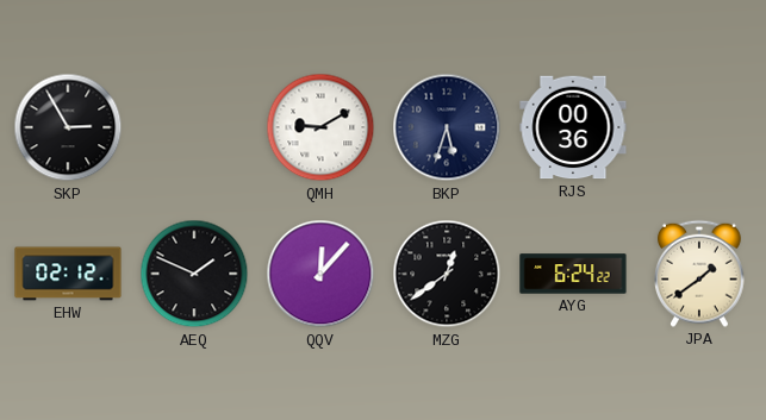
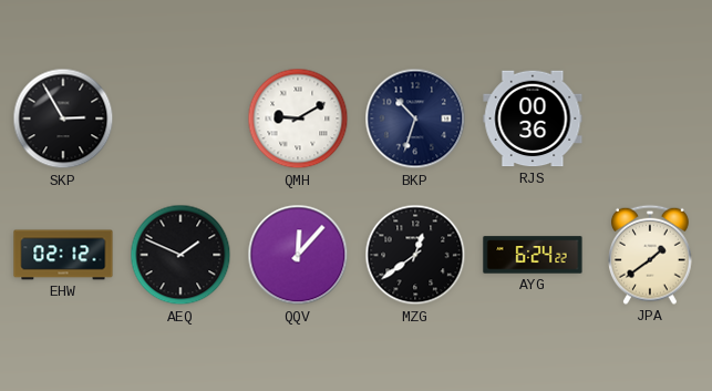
BKP: 5:33 -> 10:33 (415, 119)
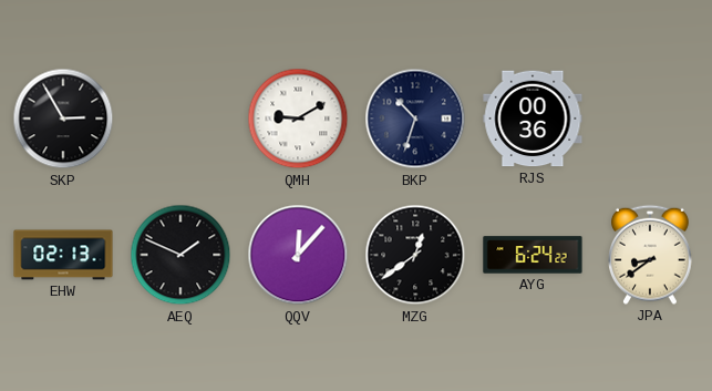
EHW: 02:12 -> 02:13 (63, 255)
JPA: 1:39 -> 8:39 (651, 255)
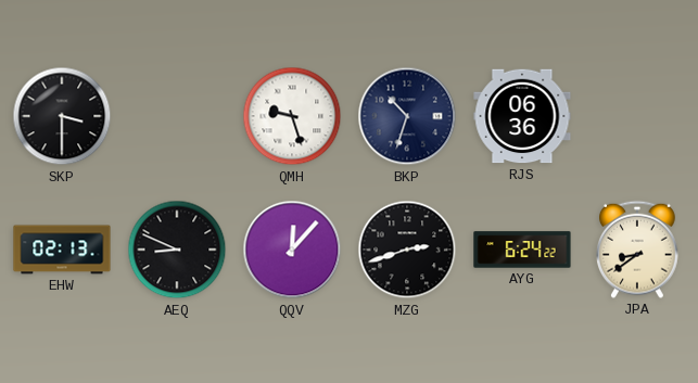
SKP: 2:55 -> 3:30 (62, 116)
QMH: 9:10 -> 9:27 (292, 116)
RJS: 00:36 -> 06:36 (522, 116)
AEQ: 1:49 -> 8:49 (177, 250)
MZG: 12:39 -> 2:42 (407, 250)
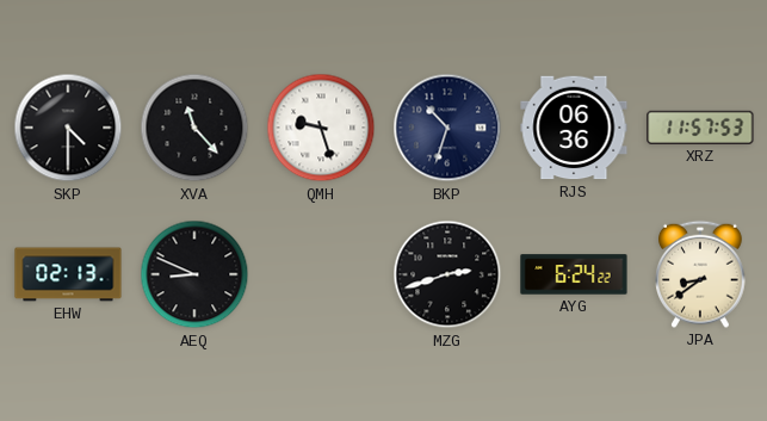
SKP: 3:30 -> 4:30 (68, 128)
XVA: none -> 11:23 (194, 128)
XRZ: none -> 11:57 (700, 128)
QQV: 12:07 -> none (292, 250)
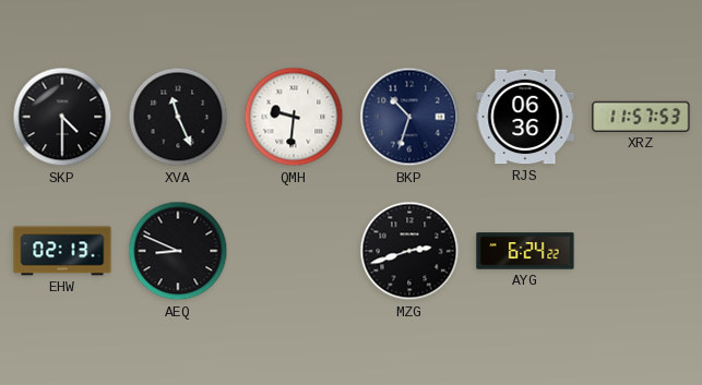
XVA: 11:23 -> 11:26 (178, 117)
QMH: 9:27 -> 9:31 (294, 117)
JPA: 8:39 -> none (701, 274)
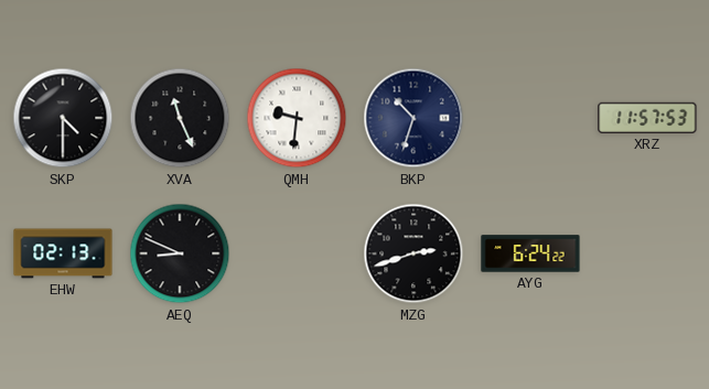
RJS: 06:36 -> none (525, 117)
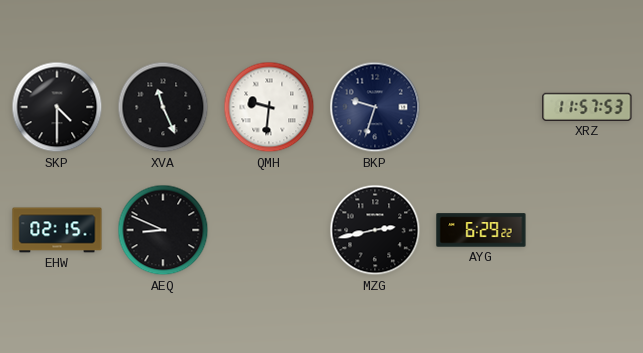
BKP: 10:33 -> 9:33 (375, 107)
EHW: 02:13 -> 02:15 (57, 230)
MZG: 2:42 -> 2:43 (375, 230)
AYG: 6:24 -> 6:29 (481, 230)
